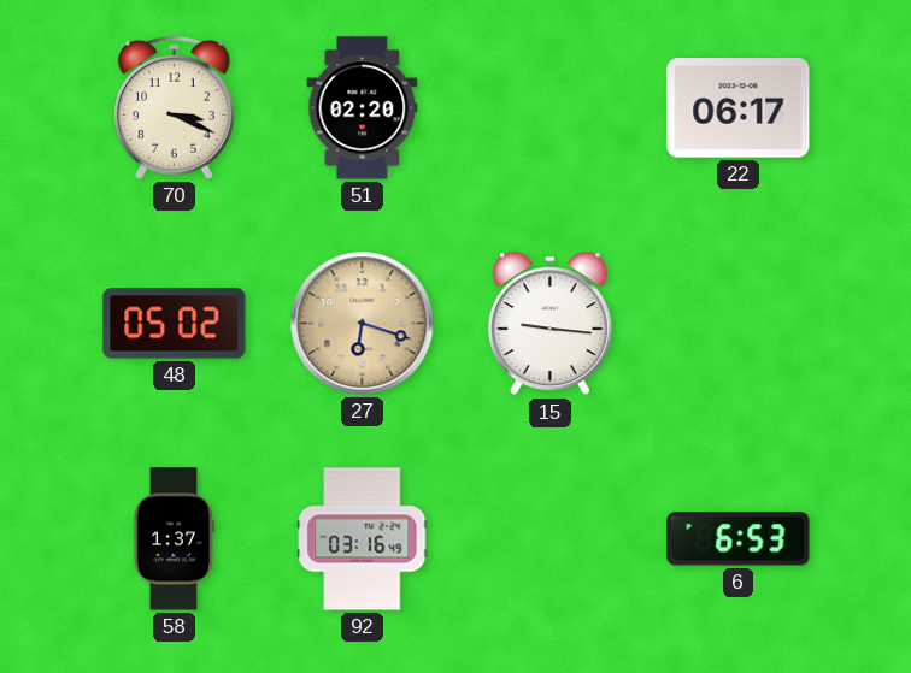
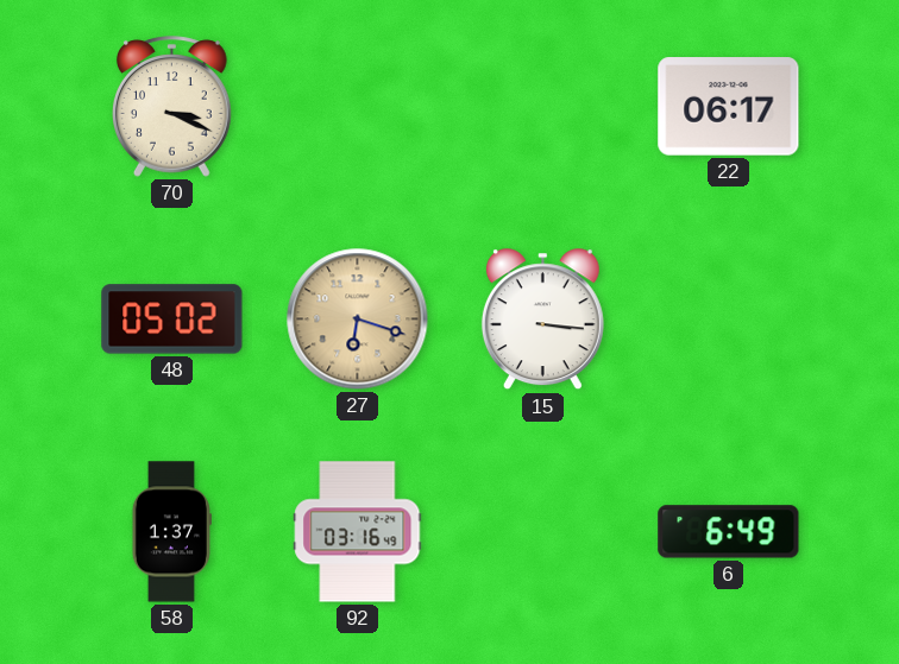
51: 02:20 -> none (363, 108)
15: 9:16 -> 3:16 (542, 320)
6: 6:53 -> 6:49 (729, 532)
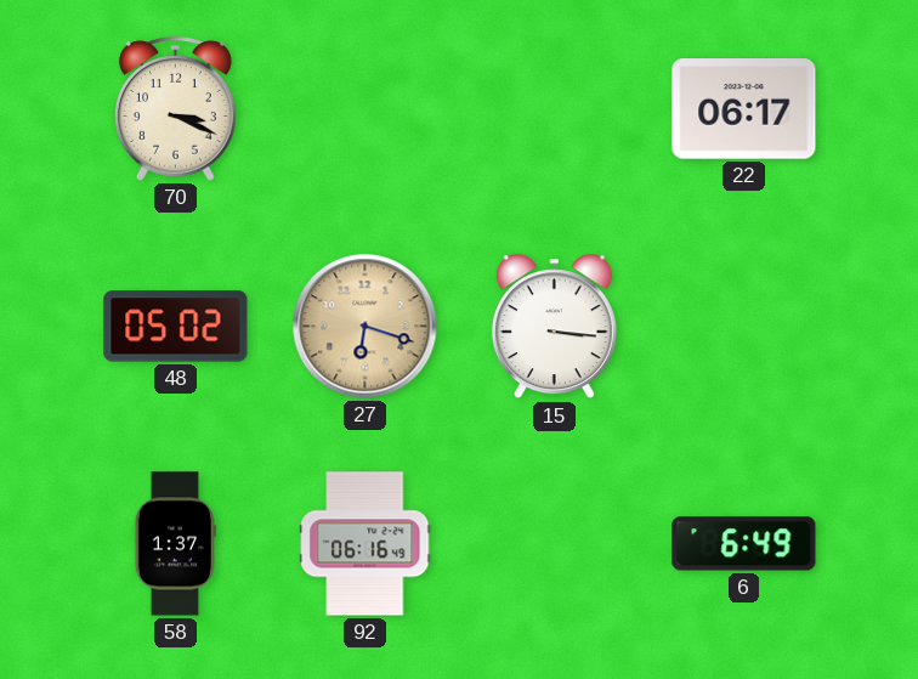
92: 03:16 -> 06:16 (365, 544)
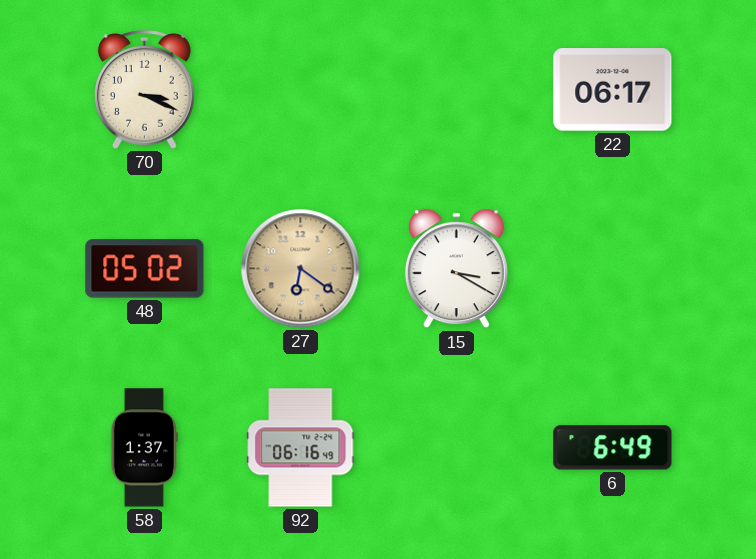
27: 6:18 -> 6:21 (301, 269)
15: 3:16 -> 3:20 (456, 269)
